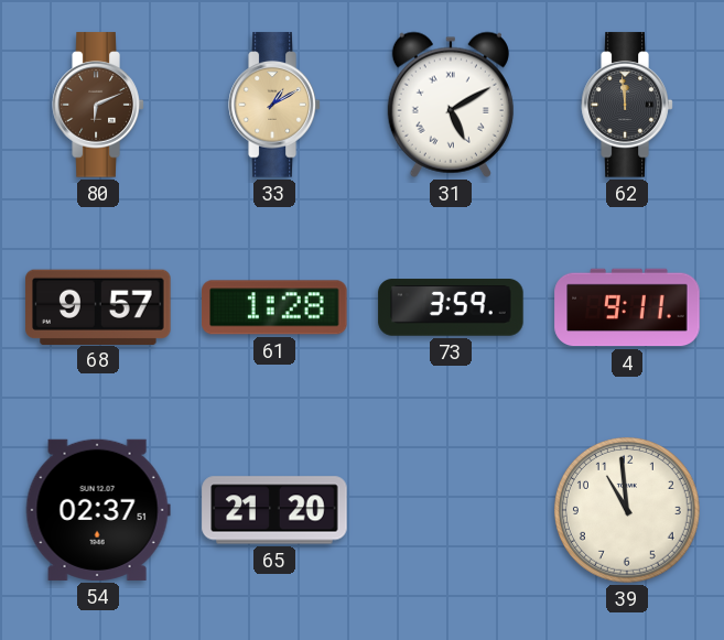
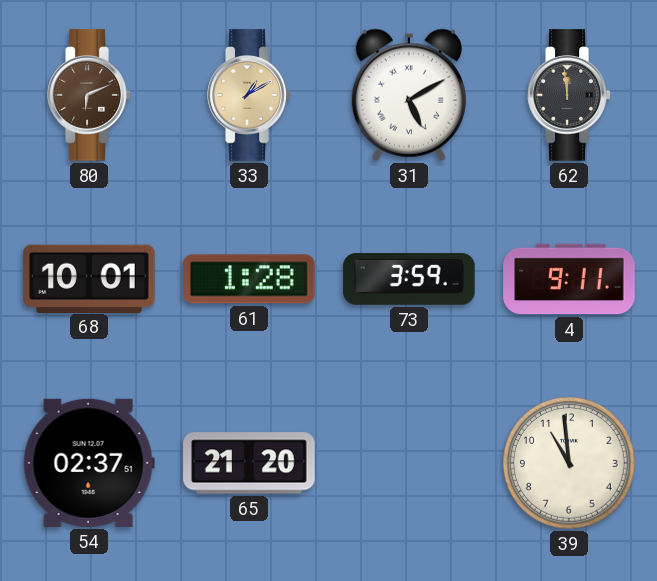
68: 9:57 -> 10:01 (89, 278)
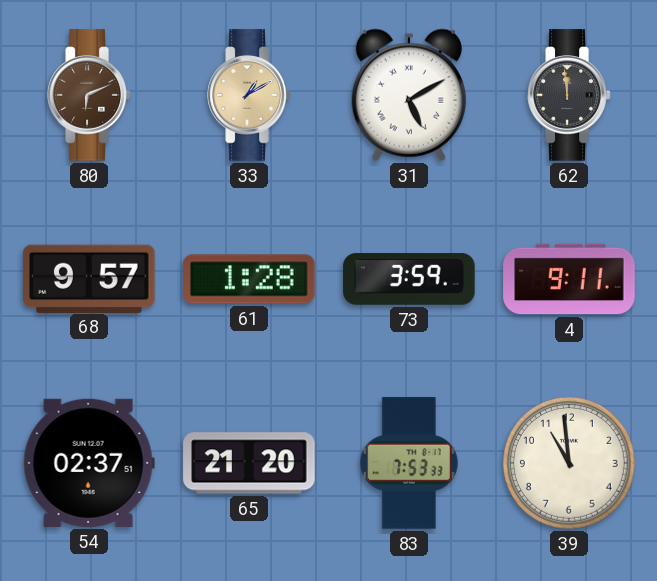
68: 10:01 -> 9:57 (89, 278)
83: none -> 7:53 (409, 463)
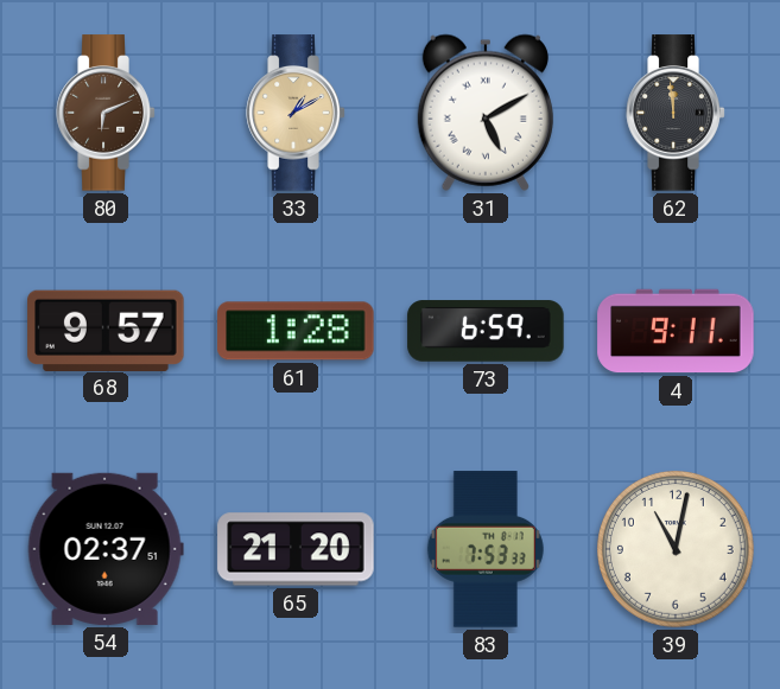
73: 3:59 -> 6:59 (486, 331)
39: 10:59 -> 11:02 (676, 549)
